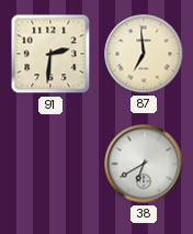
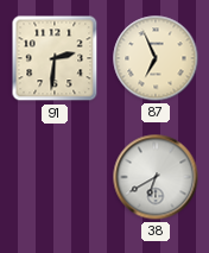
87: 6:59 -> 6:56 (156, 58)
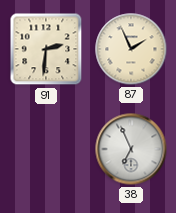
87: 6:56 -> 1:56 (131, 49)
38: 6:40 -> 6:56 (131, 149)
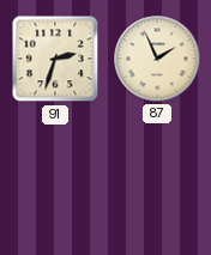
91: 2:31 -> 2:33 (55, 59)
38: 6:56 -> none (131, 149)
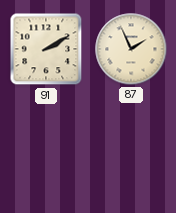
91: 2:33 -> 2:10 (46, 49)
